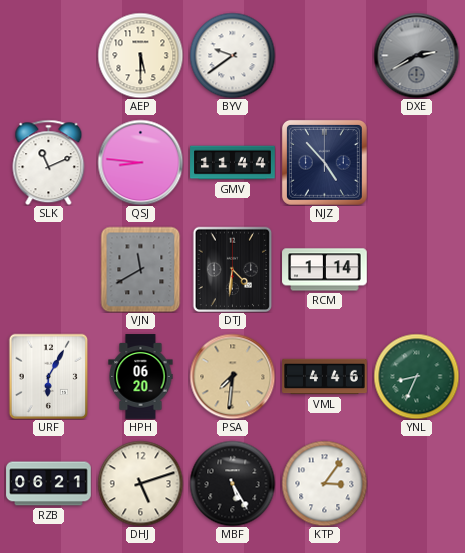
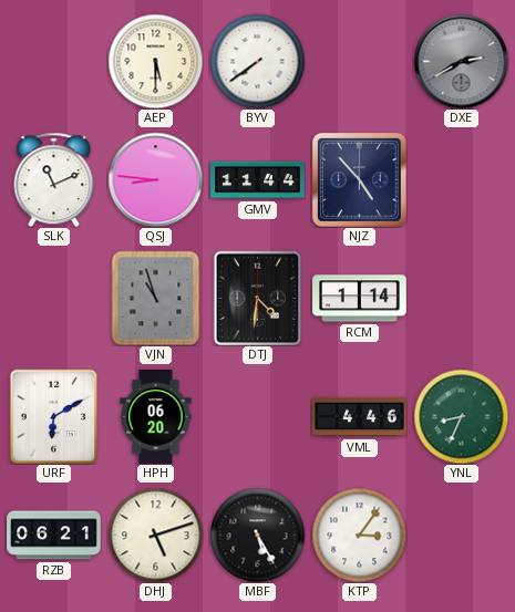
BYV: 9:39 -> 7:39 (257, 61)
VJN: 11:40 -> 10:57 (156, 298)
URF: 6:05 -> 6:10 (54, 416)
PSA: 7:31 -> none (232, 376)
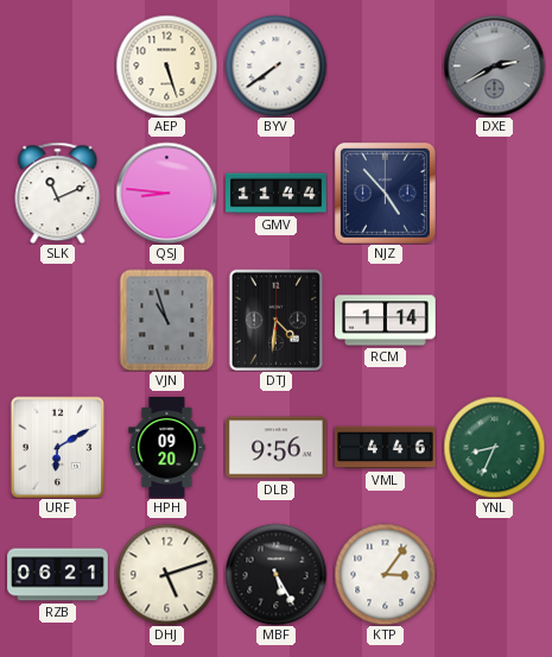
AEP: 5:30 -> 5:27 (166, 65)
HPH: 06:20 -> 09:20 (167, 448)
DLB: none -> 9:56 (277, 448)
